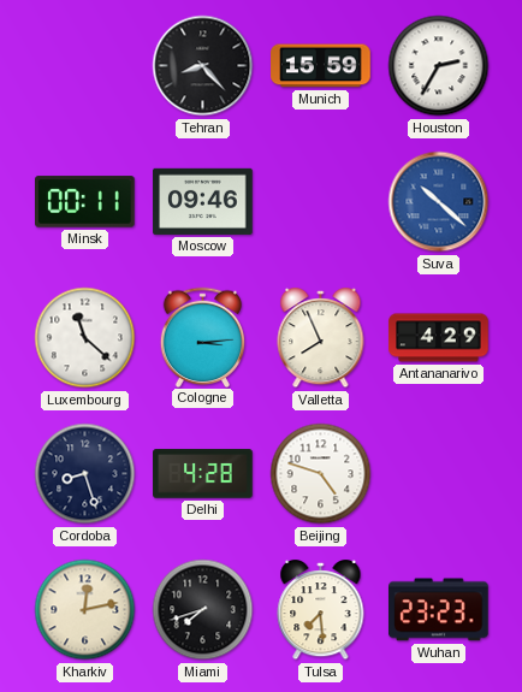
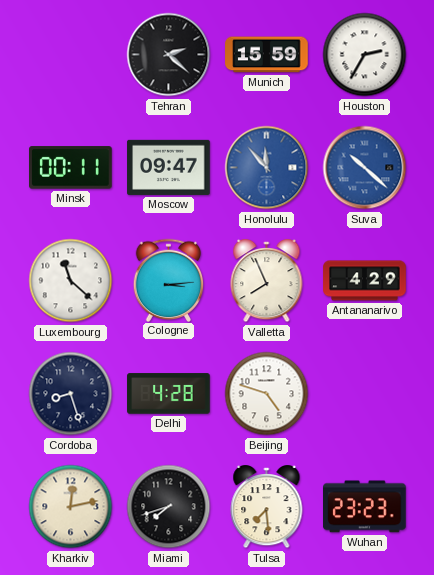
Tehran: 8:23 -> 2:22 (169, 55)
Moscow: 09:46 -> 09:47 (169, 167)
Honolulu: none -> 11:53 (267, 168)
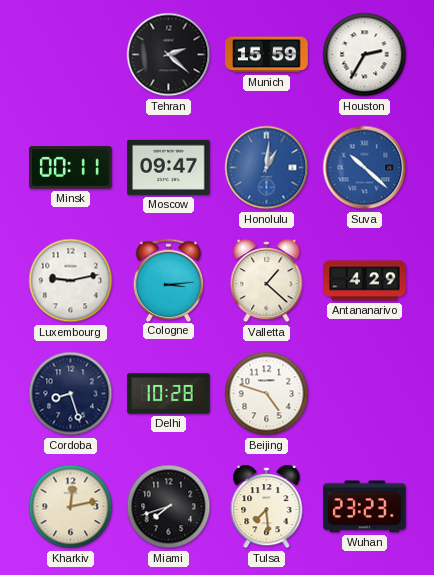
Honolulu: 11:53 -> 1:01 (267, 168)
Luxembourg: 11:22 -> 9:13 (71, 281)
Valletta: 7:56 -> 1:22 (267, 282)
Delhi: 4:28 -> 10:28 (169, 394)
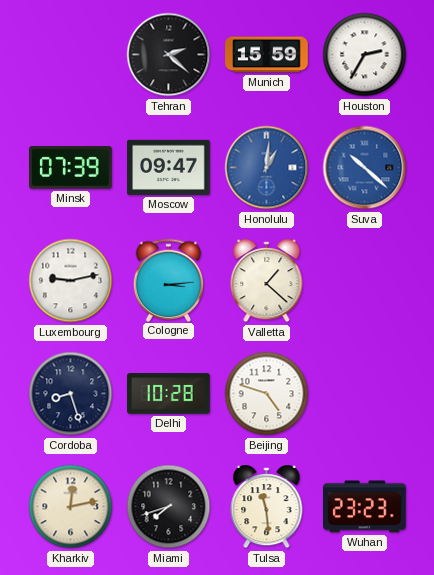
Minsk: 00:11 -> 07:39 (71, 168)
Antananarivo: 4:29 -> none (365, 281)
Tulsa: 7:29 -> 11:29 (267, 508)
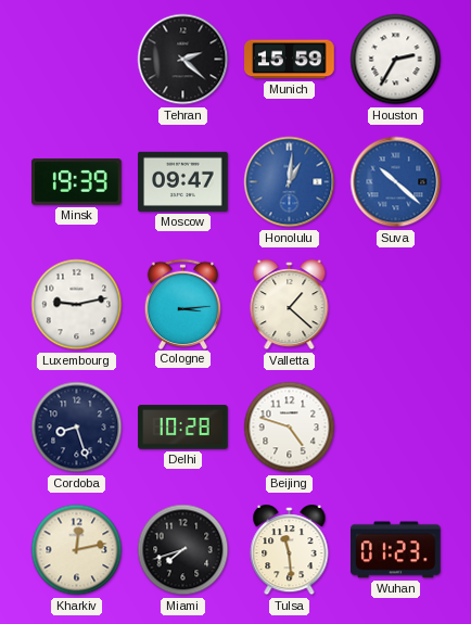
Minsk: 07:39 -> 19:39 (77, 182)
Wuhan: 23:23 -> 01:23 (396, 550)
